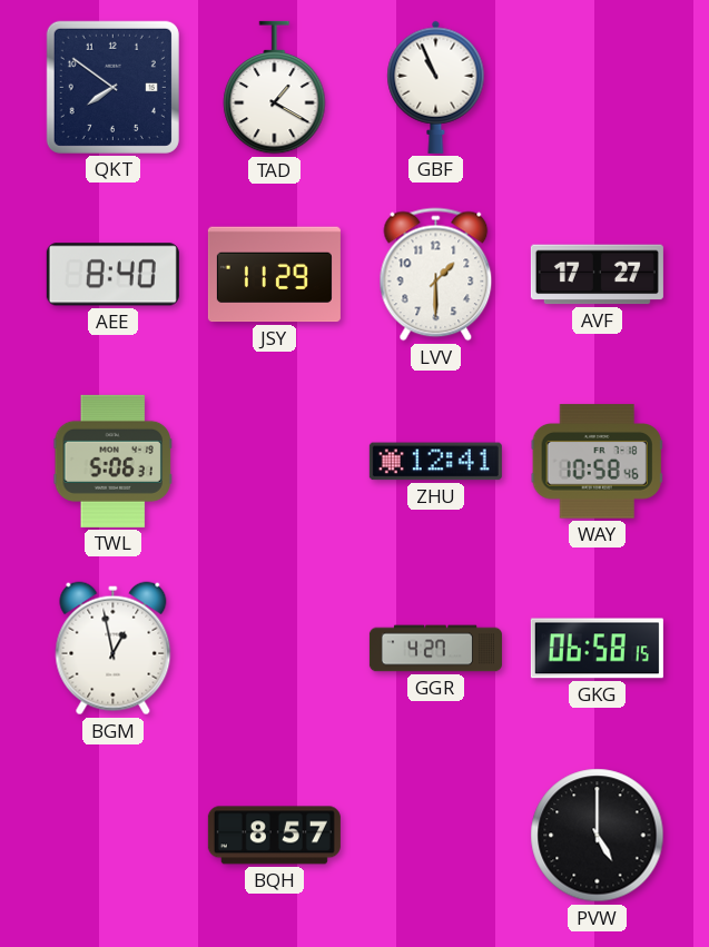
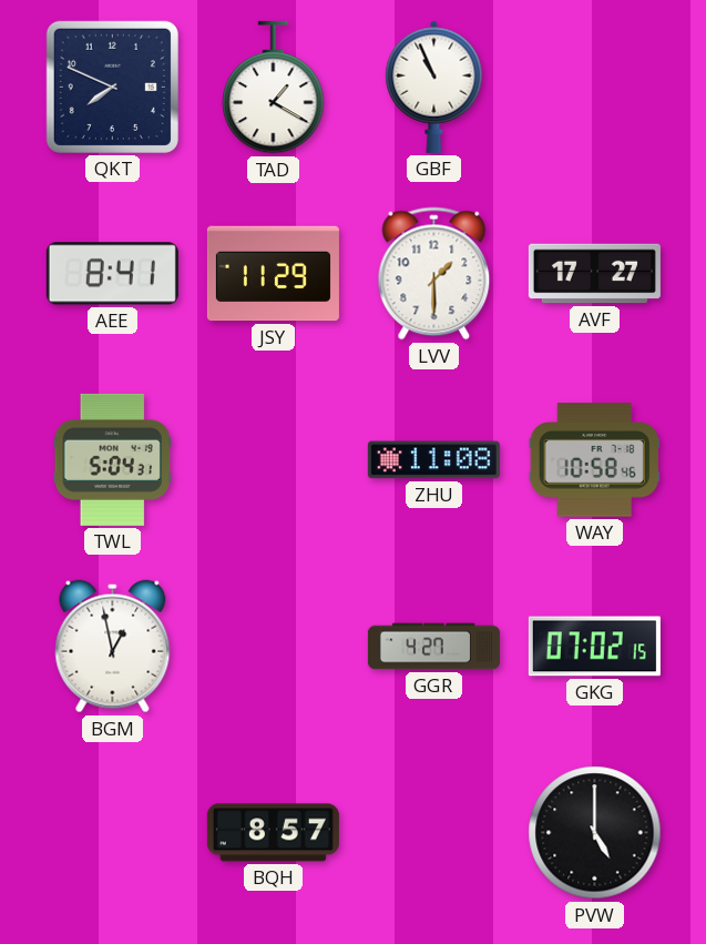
QKT: 7:51 -> 7:49 (112, 87)
AEE: 8:40 -> 8:41 (112, 274)
TWL: 5:06 -> 5:04 (112, 459)
ZHU: 12:41 -> 11:08 (433, 460)
GKG: 06:58 -> 07:02 (594, 647)
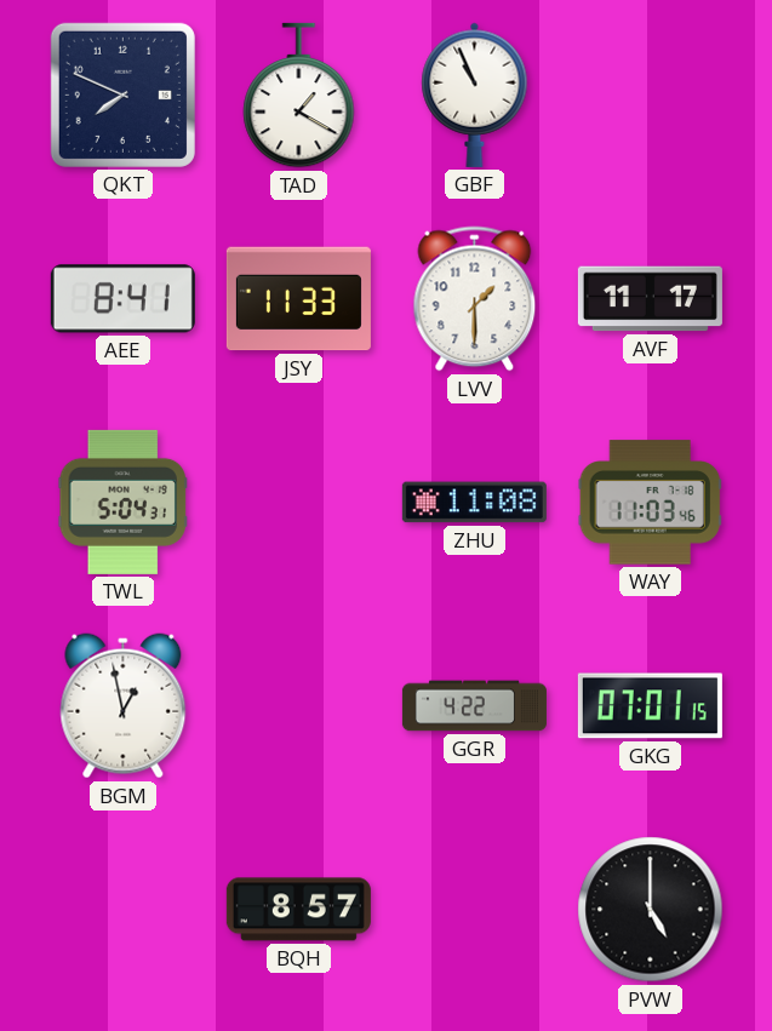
JSY: 11:29 -> 11:33 (298, 299)
AVF: 17:27 -> 11:17 (650, 299)
WAY: 10:58 -> 11:03 (650, 503)
GGR: 4:27 -> 4:22 (474, 706)
GKG: 07:02 -> 07:01 (650, 706)
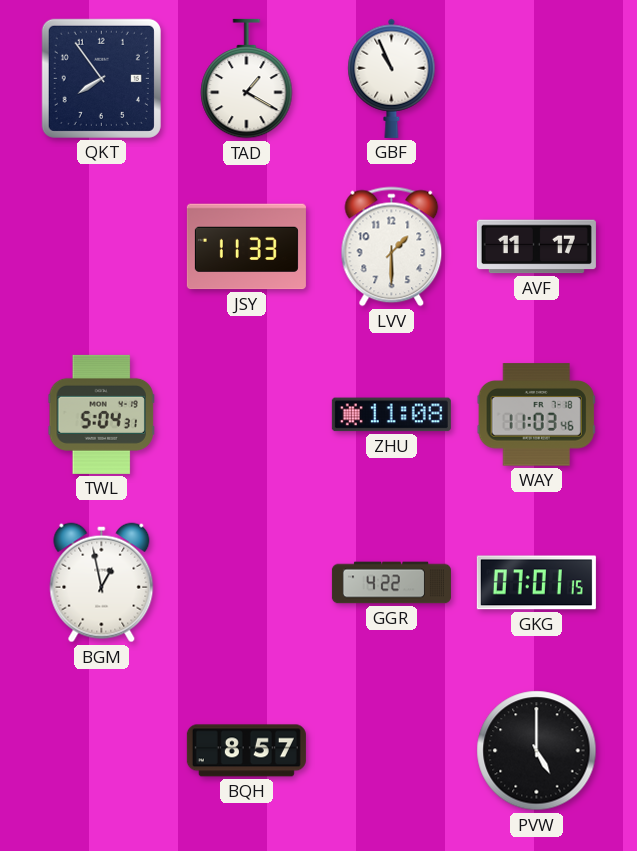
QKT: 7:49 -> 7:54 (101, 78)
AEE: 8:41 -> none (122, 299)
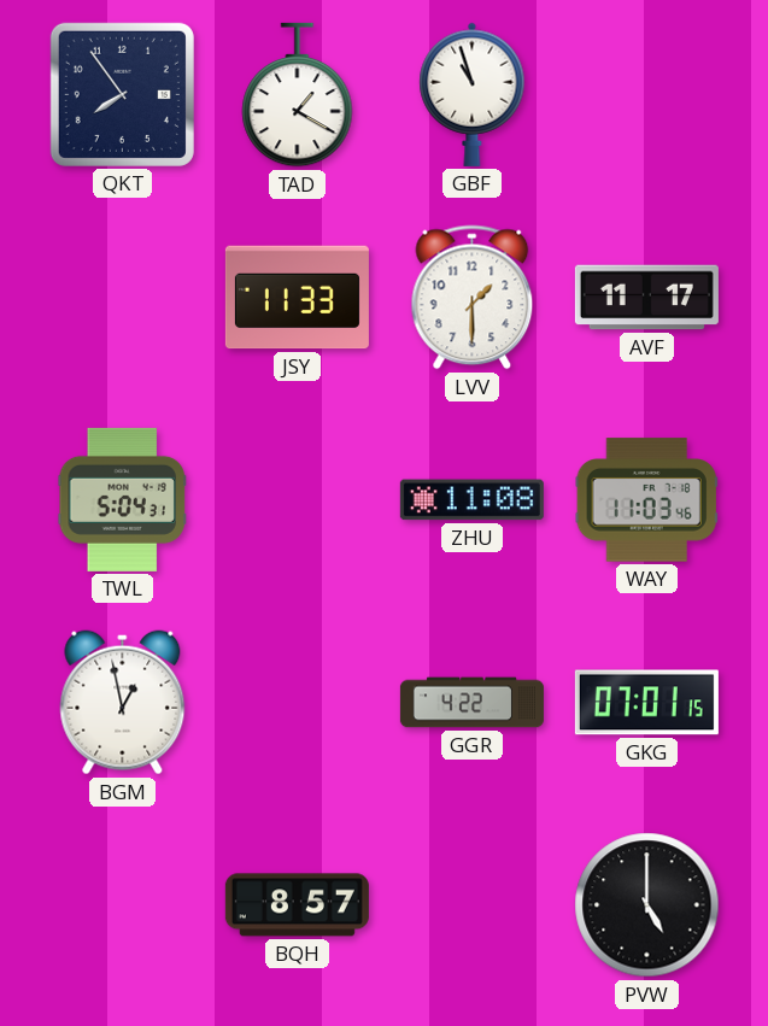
GBF: 10:56 -> 10:57 (473, 94)
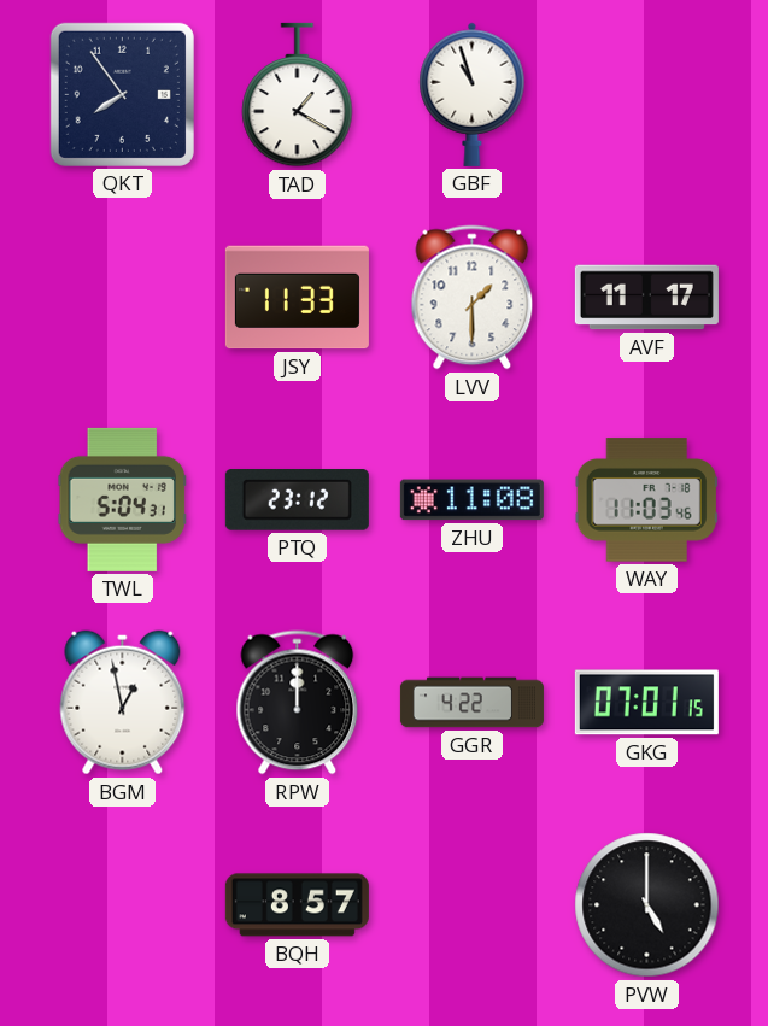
PTQ: none -> 23:12 (297, 500)
RPW: none -> 12:00 (298, 703)
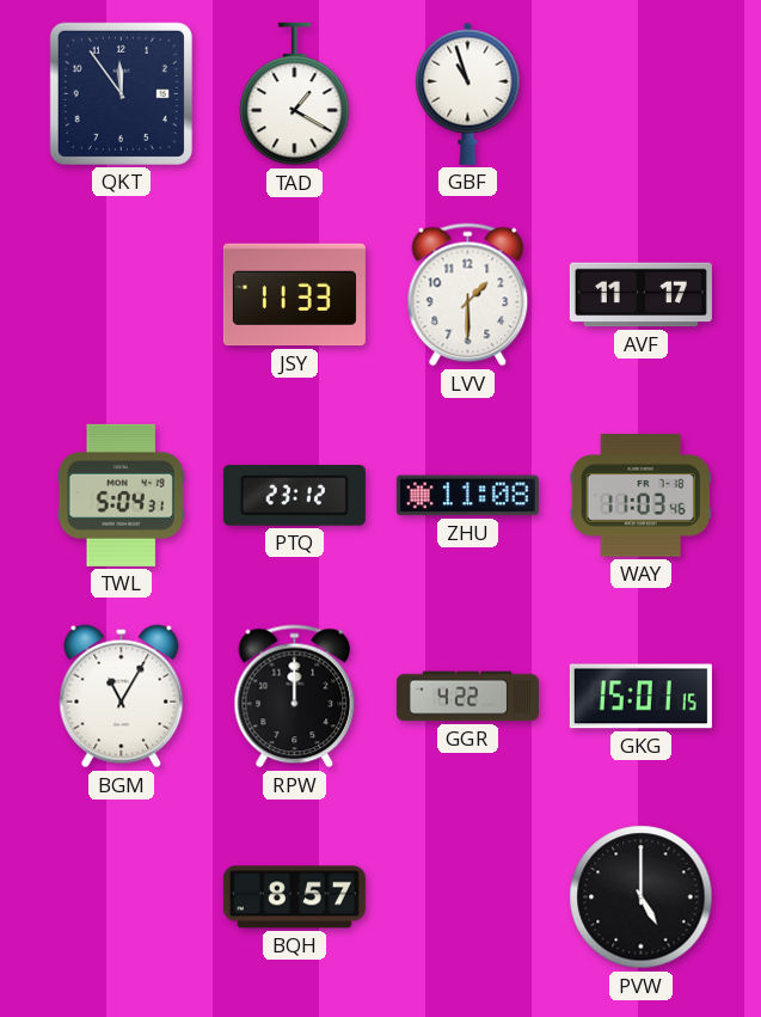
QKT: 7:54 -> 11:54 (121, 93)
BGM: 12:58 -> 11:05 (122, 697)
GKG: 07:01 -> 15:01 (640, 697)
